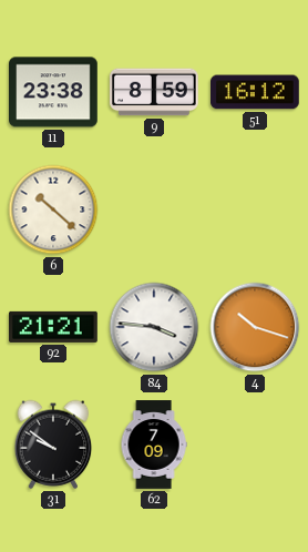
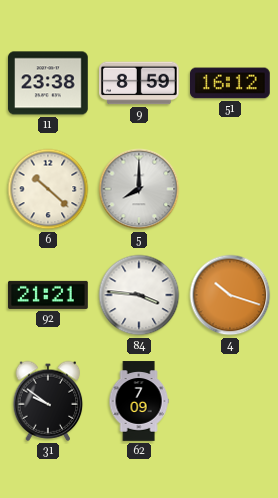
5: none -> 8:00 (139, 189)
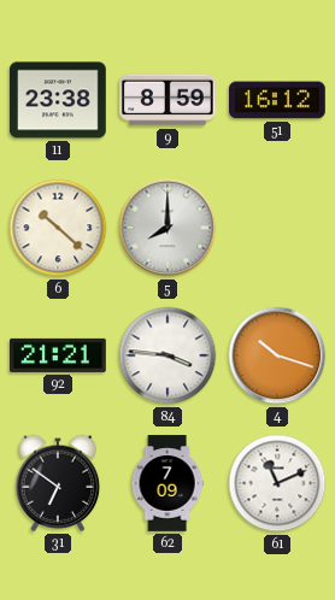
31: 9:51 -> 6:51 (58, 483)
61: none -> 11:11 (277, 483)
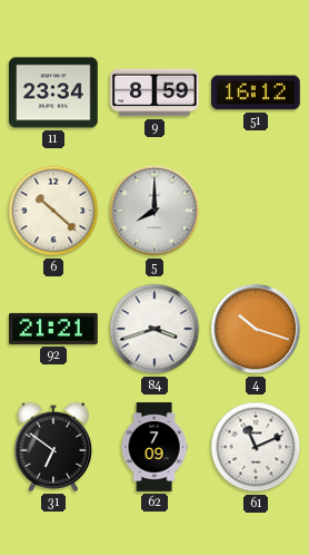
11: 23:38 -> 23:34 (54, 93)
84: 3:46 -> 3:42 (154, 329)
